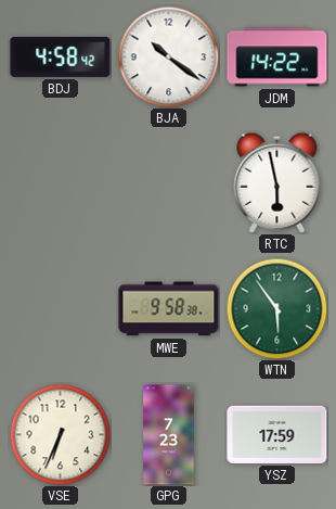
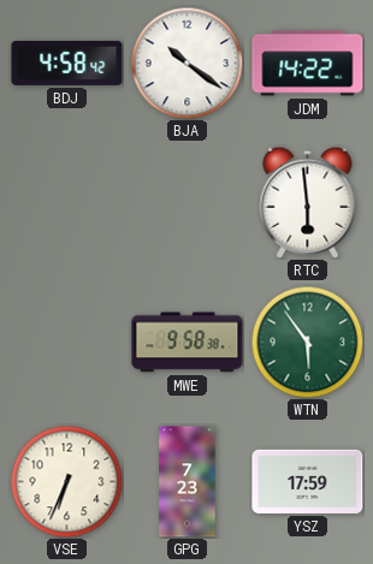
RTC: 5:58 -> 5:59 (308, 202)
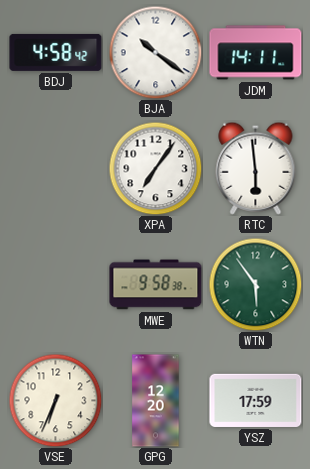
JDM: 14:22 -> 14:11 (256, 53)
XPA: none -> 7:06 (155, 168)
GPG: 7:23 -> 12:20 (156, 401)
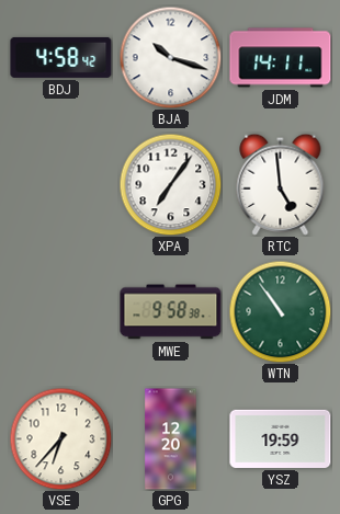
BJA: 10:21 -> 10:18 (170, 57)
RTC: 5:59 -> 4:59 (281, 184)
WTN: 5:54 -> 10:54 (280, 311)
VSE: 6:34 -> 6:37 (60, 438)
YSZ: 17:59 -> 19:59 (281, 438)
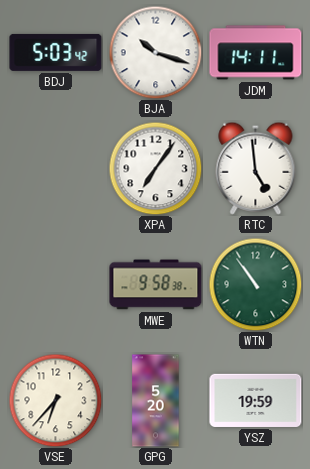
BDJ: 4:58 -> 5:03 (56, 52)
GPG: 12:20 -> 5:20 (156, 401)
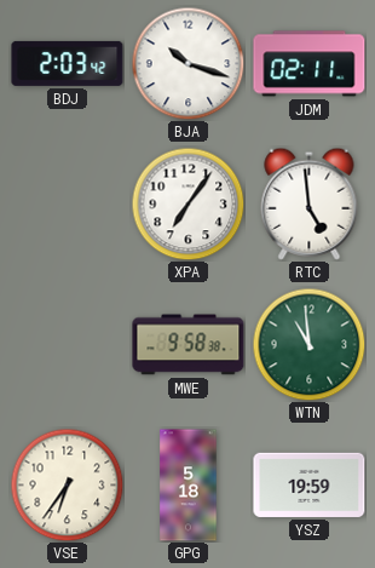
BDJ: 5:03 -> 2:03 (68, 63)
JDM: 14:11 -> 02:11 (310, 64)
WTN: 10:54 -> 10:59 (308, 344)
VSE: 6:37 -> 6:36 (67, 484)
GPG: 5:20 -> 5:18 (189, 486)
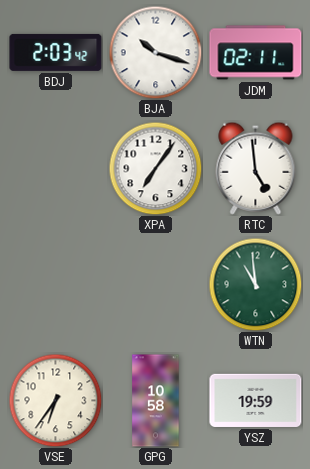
MWE: 9:58 -> none (189, 345)
GPG: 5:18 -> 10:58 (156, 401)
